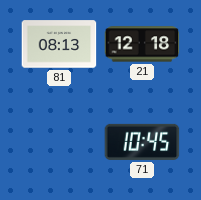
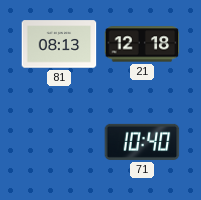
71: 10:45 -> 10:40 (142, 142)
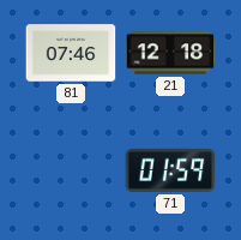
81: 08:13 -> 07:46 (71, 53)
71: 10:40 -> 01:59 (170, 170)
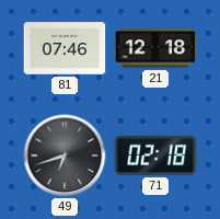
49: none -> 6:42 (65, 155)
71: 01:59 -> 02:18 (155, 155)
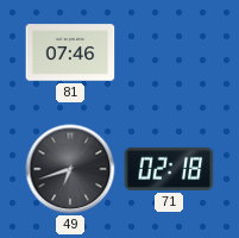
21: 12:18 -> none (155, 48)
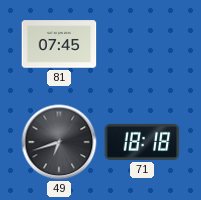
81: 07:46 -> 07:45 (59, 44)
71: 02:18 -> 18:18 (142, 142)
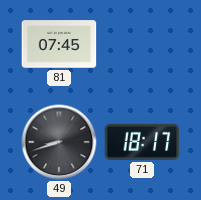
49: 6:42 -> 8:42 (59, 142)
71: 18:18 -> 18:17 (142, 142)
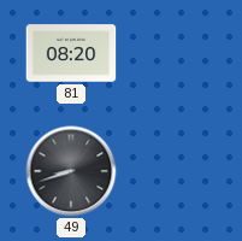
81: 07:45 -> 08:20 (71, 53)
71: 18:17 -> none (142, 142)
